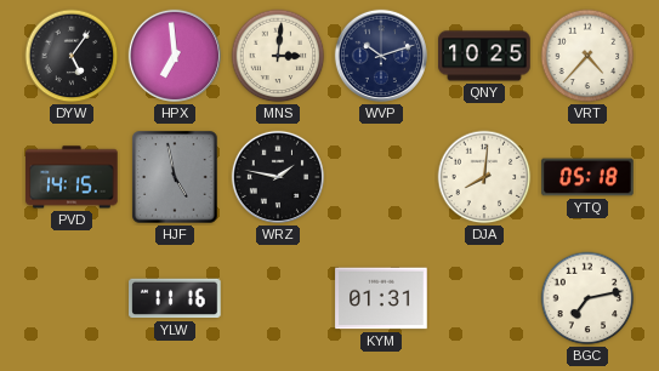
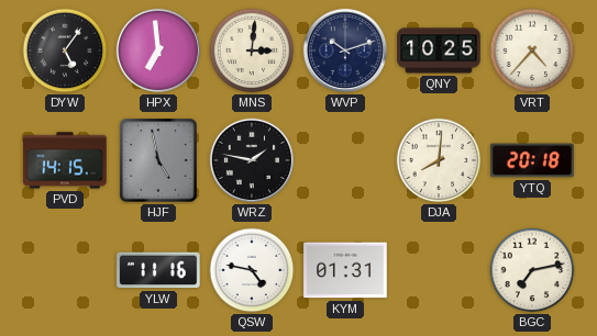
YTQ: 05:18 -> 20:18 (532, 160)
QSW: none -> 4:47 (252, 270)
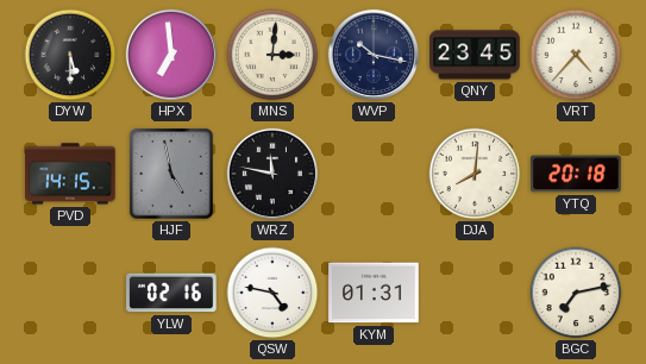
DYW: 5:06 -> 5:30 (70, 55)
WVP: 10:12 -> 10:17 (374, 55)
QNY: 10:25 -> 23:45 (475, 55)
WRZ: 1:47 -> 11:47 (272, 174)
YLW: 11:16 -> 02:16 (171, 293)
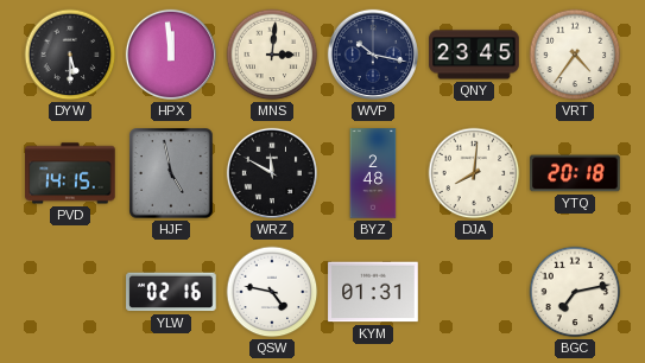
HPX: 6:59 -> 11:59 (171, 55)
VRT: 4:37 -> 4:36 (575, 55)
WRZ: 11:47 -> 11:50 (272, 173)
BYZ: none -> 2:48 (373, 173)
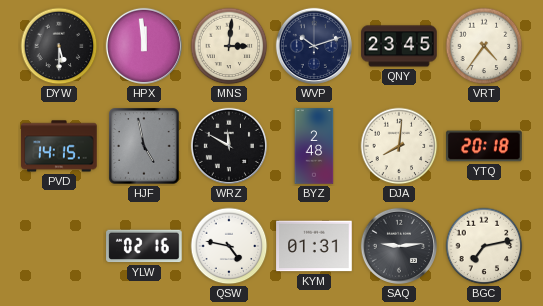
WVP: 10:17 -> 10:12 (314, 46)
SAQ: none -> 9:14 (399, 246)
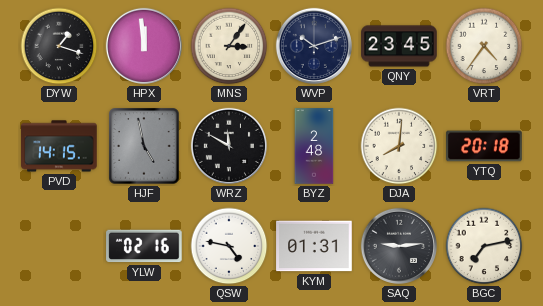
DYW: 5:30 -> 1:18 (59, 46)
MNS: 3:01 -> 3:06 (229, 46)
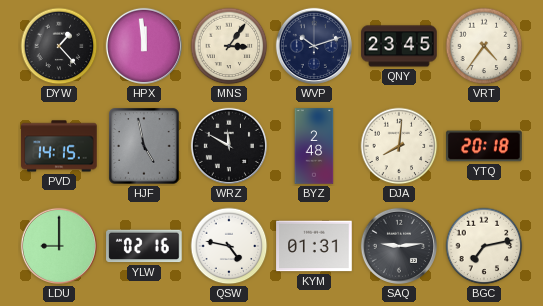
DYW: 1:18 -> 1:23 (59, 46)
LDU: none -> 9:00 (59, 246)
